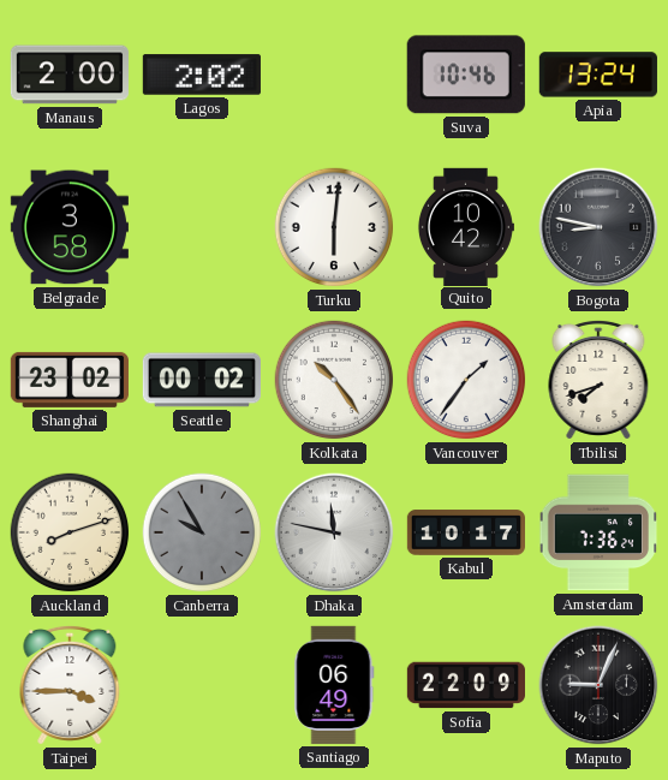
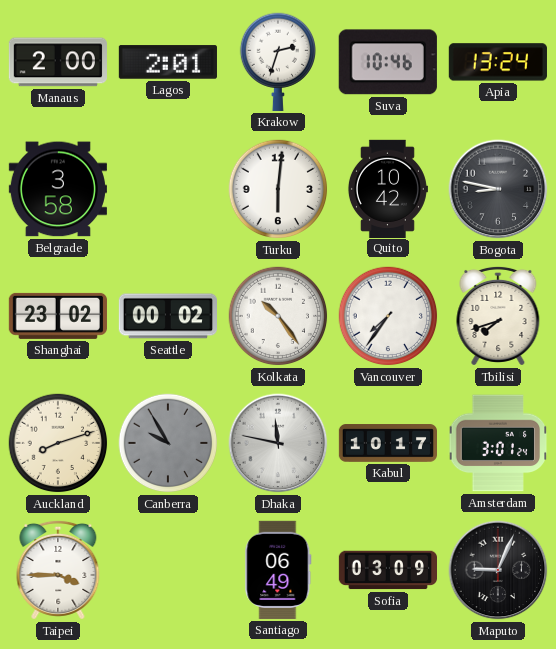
Lagos: 2:02 -> 2:01 (168, 62)
Krakow: none -> 2:33 (277, 62)
Vancouver: 1:36 -> 7:36 (388, 316)
Amsterdam: 7:36 -> 3:01 (498, 443)
Sofia: 22:09 -> 03:09 (387, 570)
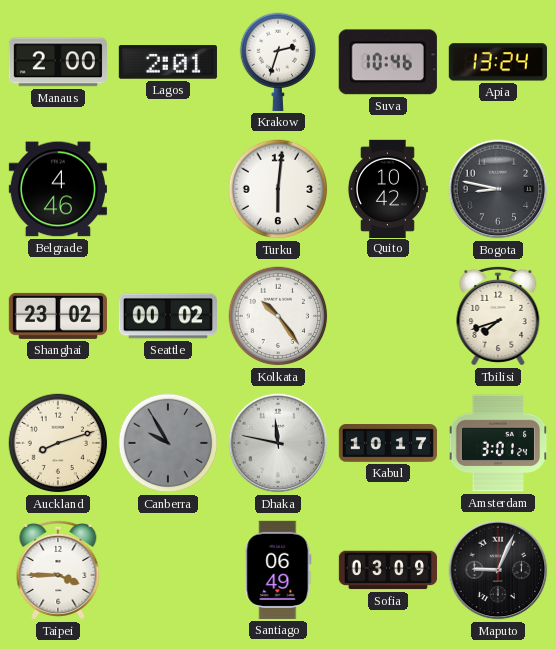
Belgrade: 3:58 -> 4:46 (58, 189)
Vancouver: 7:36 -> none (388, 316)
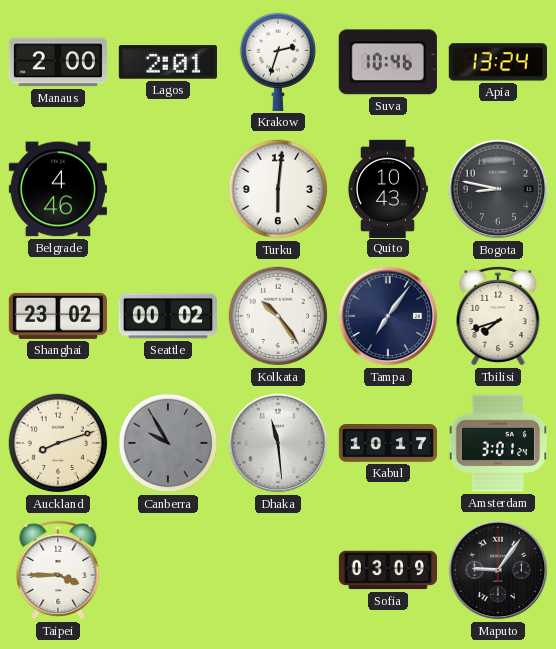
Quito: 10:42 -> 10:43 (387, 188)
Tampa: none -> 7:06 (388, 316)
Dhaka: 11:47 -> 11:29 (278, 443)
Santiago: 06:49 -> none (278, 570)
Maputo: 9:04 -> 9:06 (498, 570)
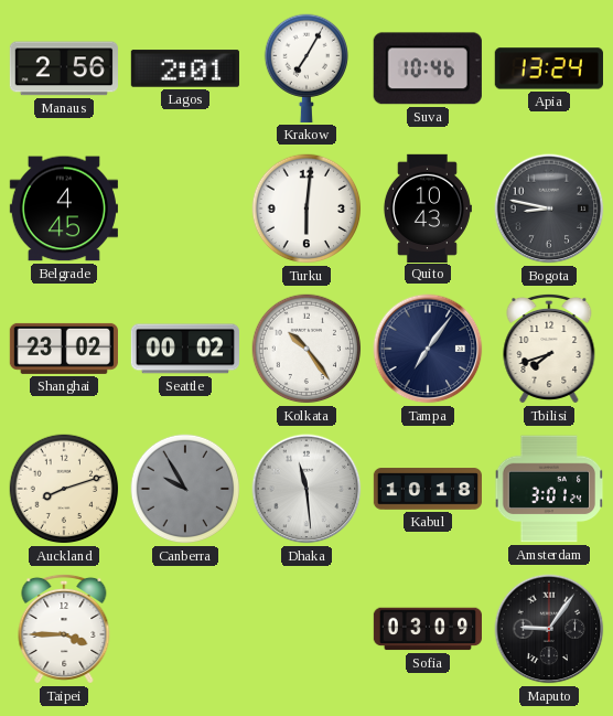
Manaus: 2:00 -> 2:56 (64, 68)
Krakow: 2:33 -> 7:05 (305, 68)
Belgrade: 4:46 -> 4:45 (64, 209)
Kabul: 10:17 -> 10:18 (427, 489)
